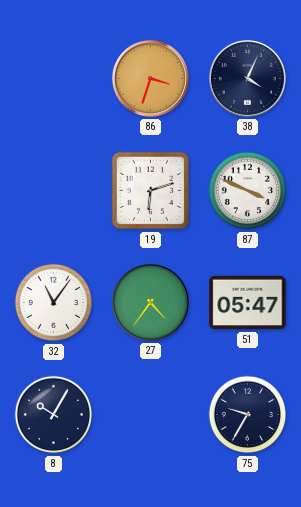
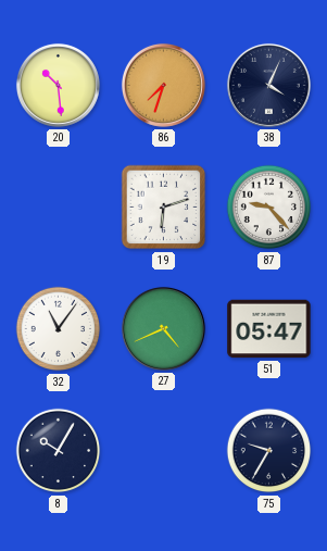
20: none -> 10:29 (58, 85)
86: 3:33 -> 7:33 (163, 85)
87: 3:49 -> 9:23 (269, 208)
27: 4:36 -> 4:41 (163, 328)
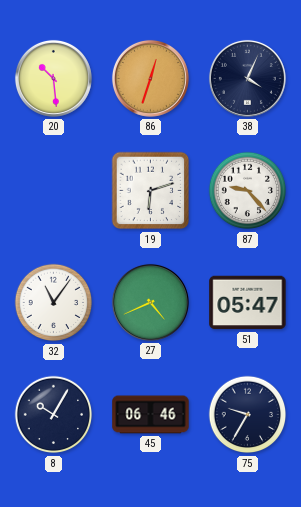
86: 7:33 -> 12:33 (150, 78)
45: none -> 06:46 (151, 415)
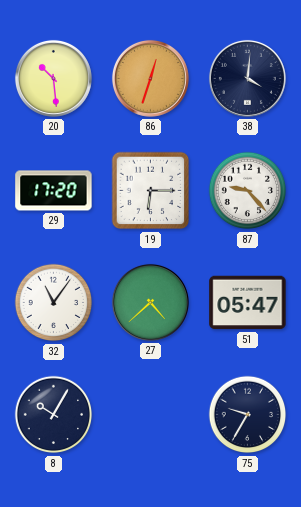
38: 4:04 -> 4:01 (247, 78)
29: none -> 17:20 (54, 191)
19: 6:12 -> 6:15 (151, 191)
27: 4:41 -> 4:38 (150, 302)
45: 06:46 -> none (151, 415)
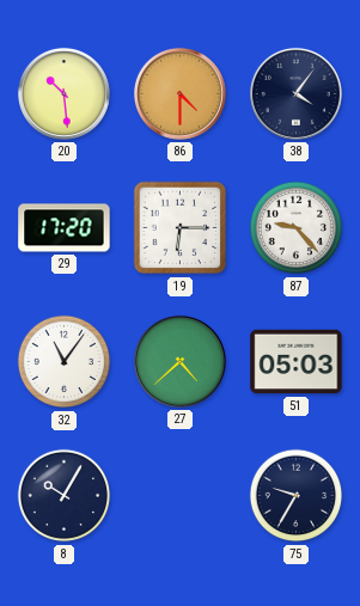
86: 12:33 -> 4:30 (179, 93)
38: 4:01 -> 4:06 (295, 93)
51: 05:47 -> 05:03 (297, 362)
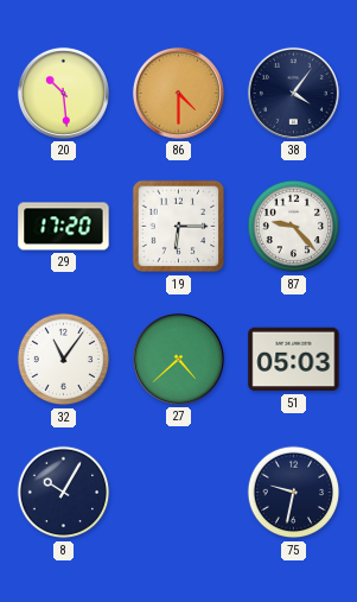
75: 9:35 -> 9:32 (294, 493)
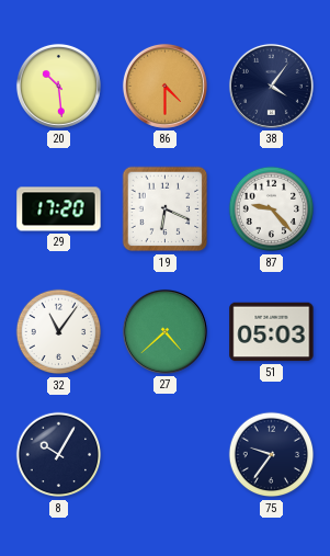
19: 6:15 -> 6:19 (166, 209)
75: 9:32 -> 9:36 (272, 455)
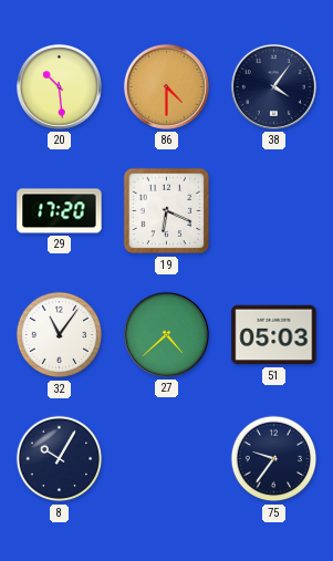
87: 9:23 -> none (272, 209)
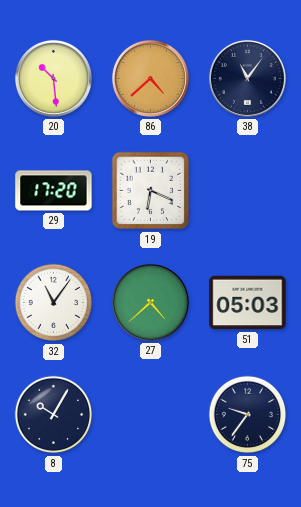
86: 4:30 -> 4:38 (150, 78)
38: 4:06 -> 11:06 (247, 78)
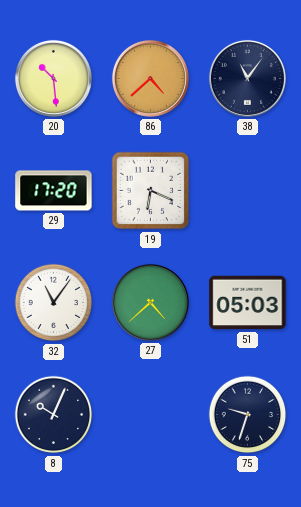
8: 10:05 -> 10:04 (54, 415)
75: 9:36 -> 9:33 (248, 415)
